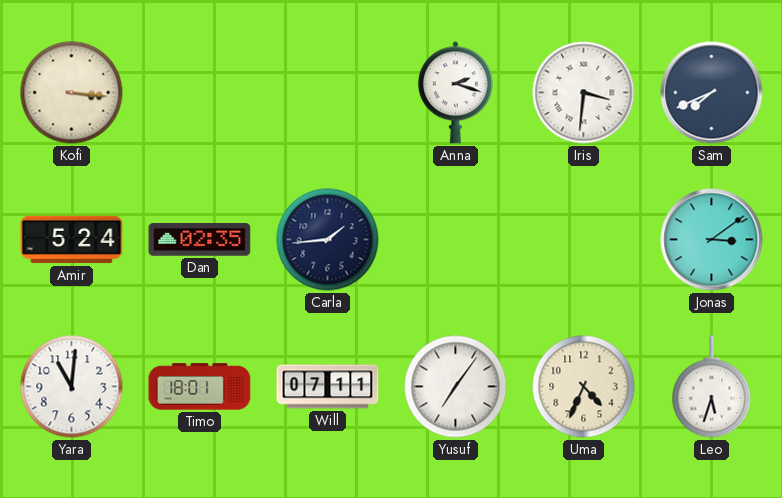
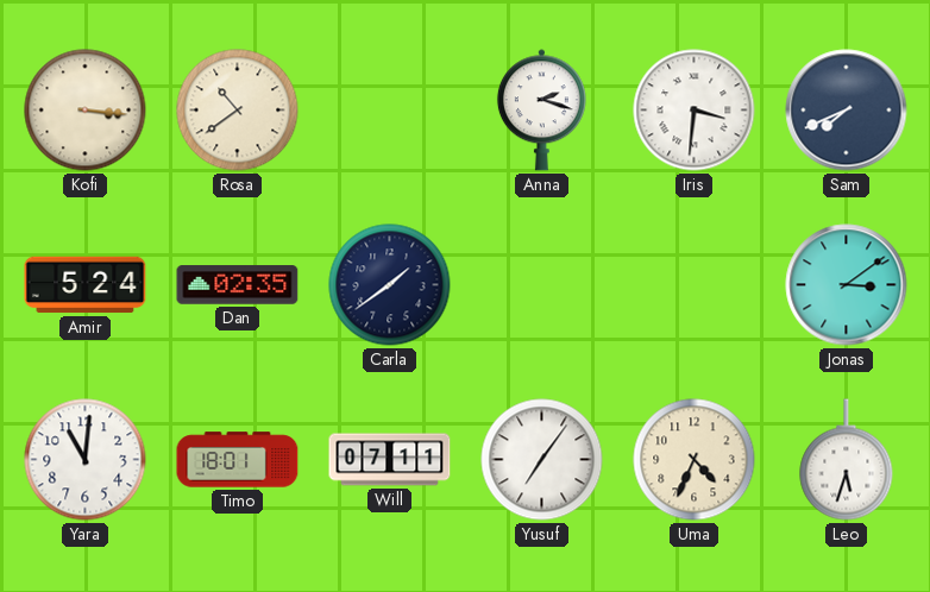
Rosa: none -> 10:39 (238, 111)
Carla: 1:44 -> 1:39 (390, 285)
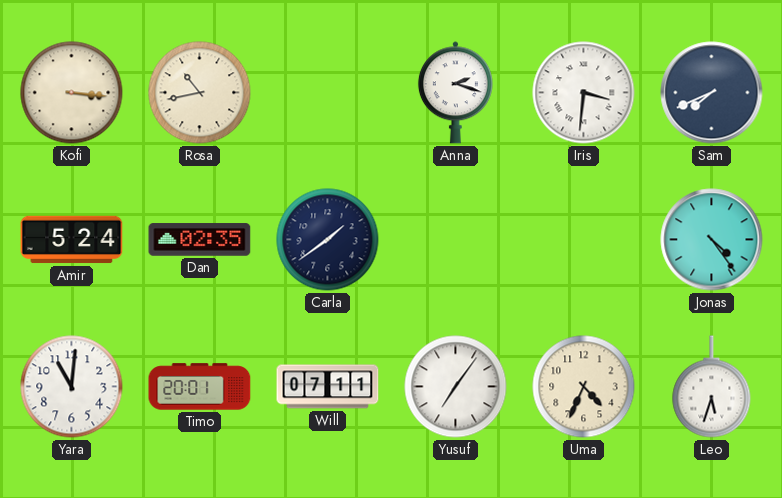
Rosa: 10:39 -> 10:43 (200, 93)
Jonas: 3:09 -> 4:24 (712, 240)
Timo: 18:01 -> 20:01 (200, 387)
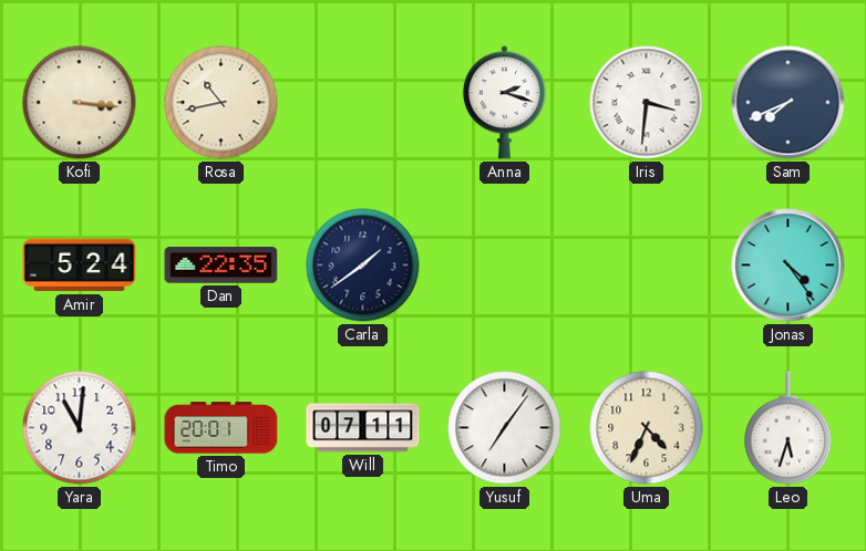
Dan: 02:35 -> 22:35 (221, 266)
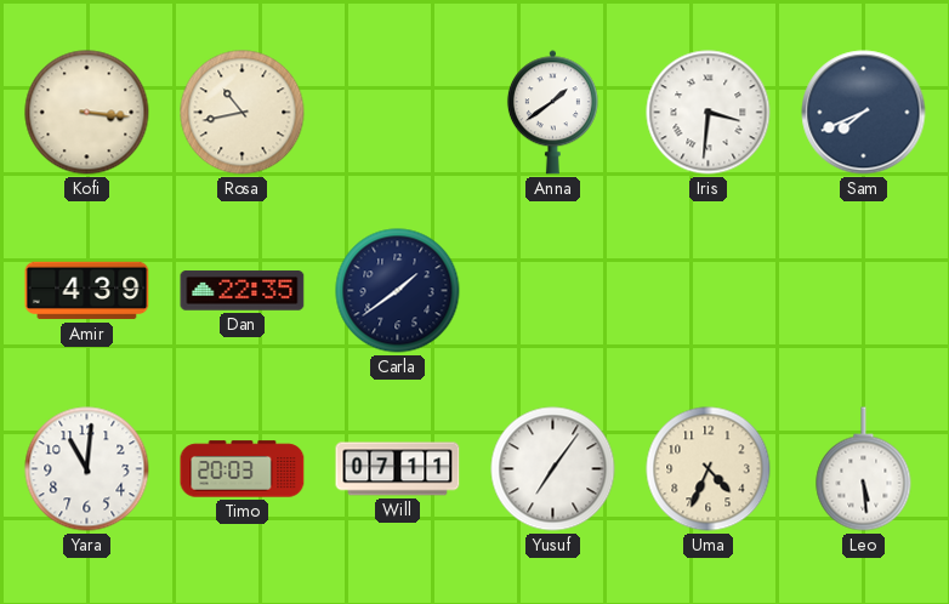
Anna: 2:18 -> 1:39 (552, 113)
Amir: 5:24 -> 4:39 (87, 291)
Jonas: 4:24 -> none (788, 266)
Timo: 20:01 -> 20:03 (243, 469)
Leo: 5:33 -> 5:29 (864, 469)
